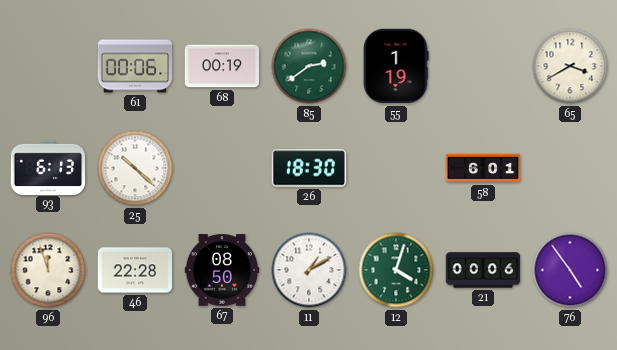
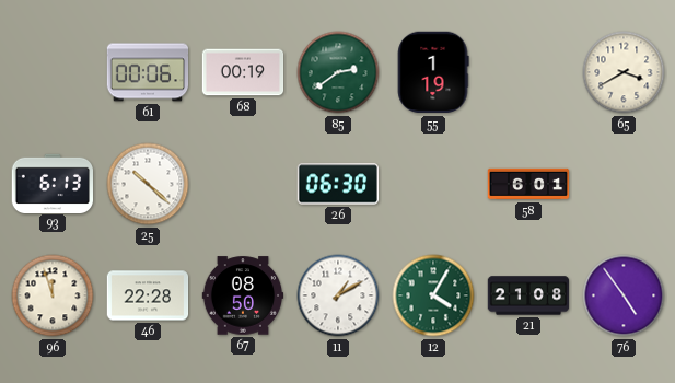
26: 18:30 -> 06:30 (338, 184)
12: 4:03 -> 4:05 (433, 295)
21: 00:06 -> 21:08 (528, 295)
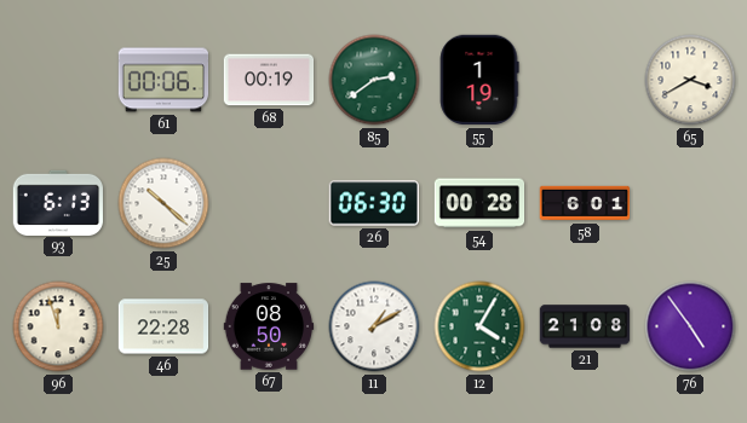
54: none -> 00:28 (479, 203)
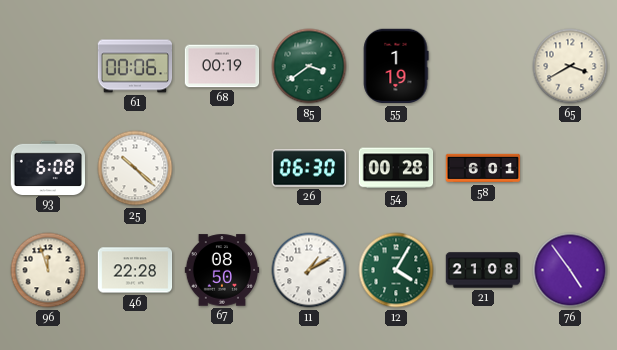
85: 2:39 -> 3:39 (309, 66)
93: 6:13 -> 6:08 (48, 167)
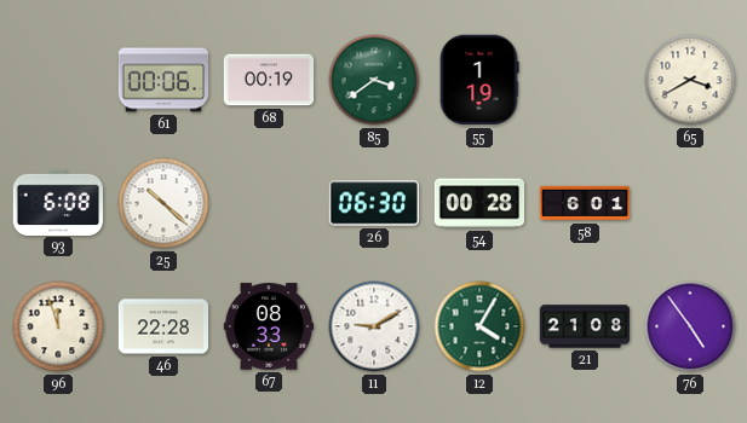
67: 08:50 -> 08:33 (269, 326)
11: 1:10 -> 9:10 (374, 326)
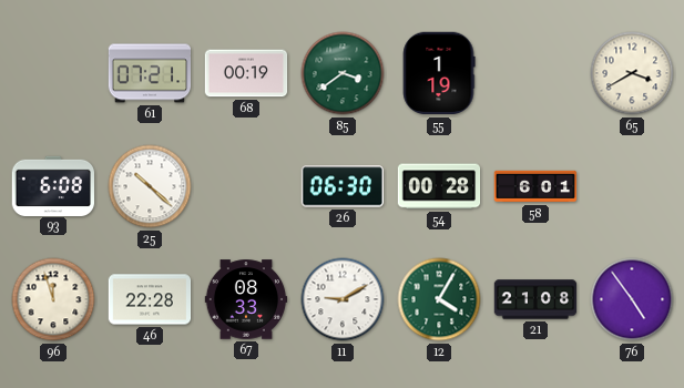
61: 00:06 -> 07:21 (150, 73)
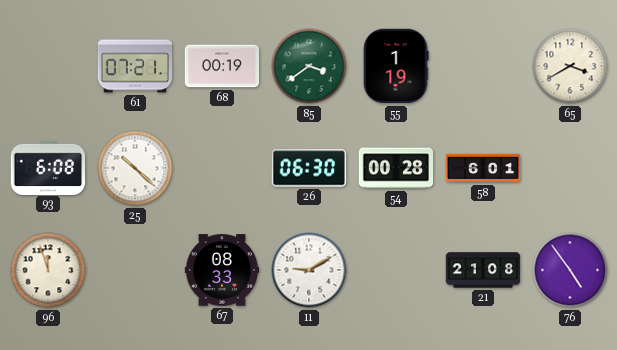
46: 22:28 -> none (150, 299)
12: 4:05 -> none (439, 299)
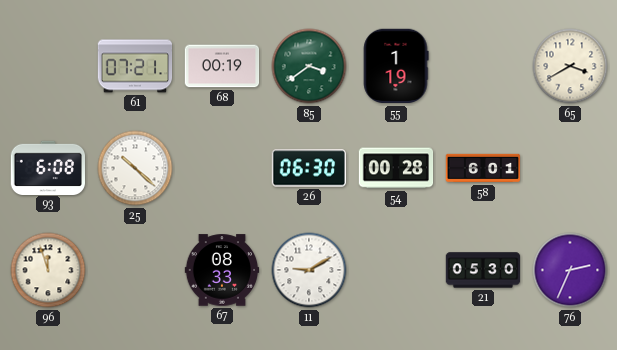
21: 21:08 -> 05:30 (483, 270)
76: 4:54 -> 2:34 (570, 270)
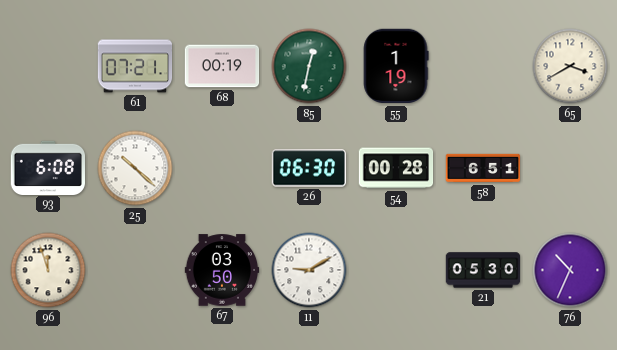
85: 3:39 -> 12:32 (309, 66)
58: 6:01 -> 6:51 (483, 168)
67: 08:33 -> 03:50 (222, 270)
76: 2:34 -> 10:34 (570, 270)
